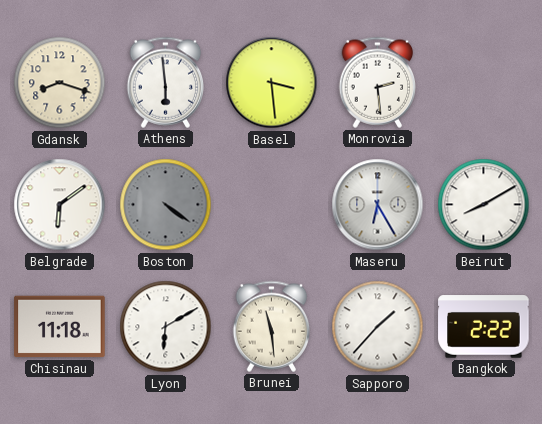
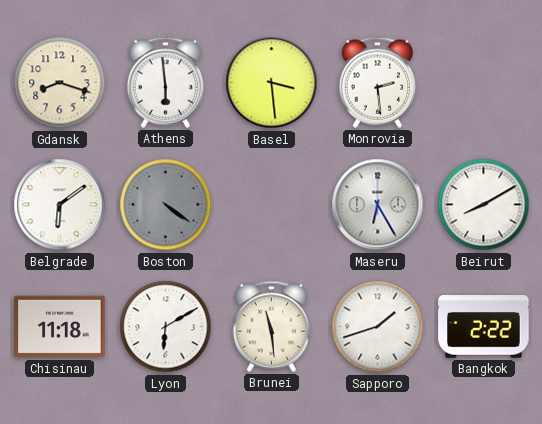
Sapporo: 1:37 -> 1:42 (378, 327)
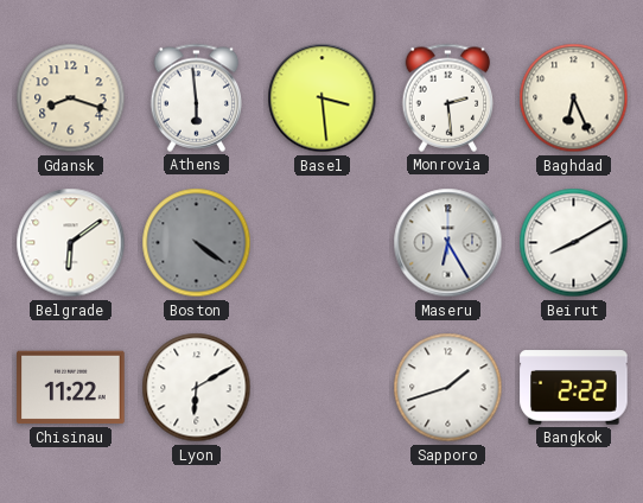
Baghdad: none -> 6:26 (574, 98)
Chisinau: 11:18 -> 11:22 (71, 388)
Brunei: 11:29 -> none (272, 326)
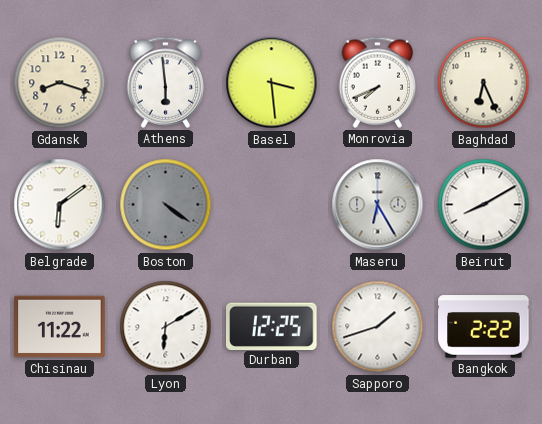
Monrovia: 2:29 -> 7:41 (378, 82)
Durban: none -> 12:25 (272, 326)
